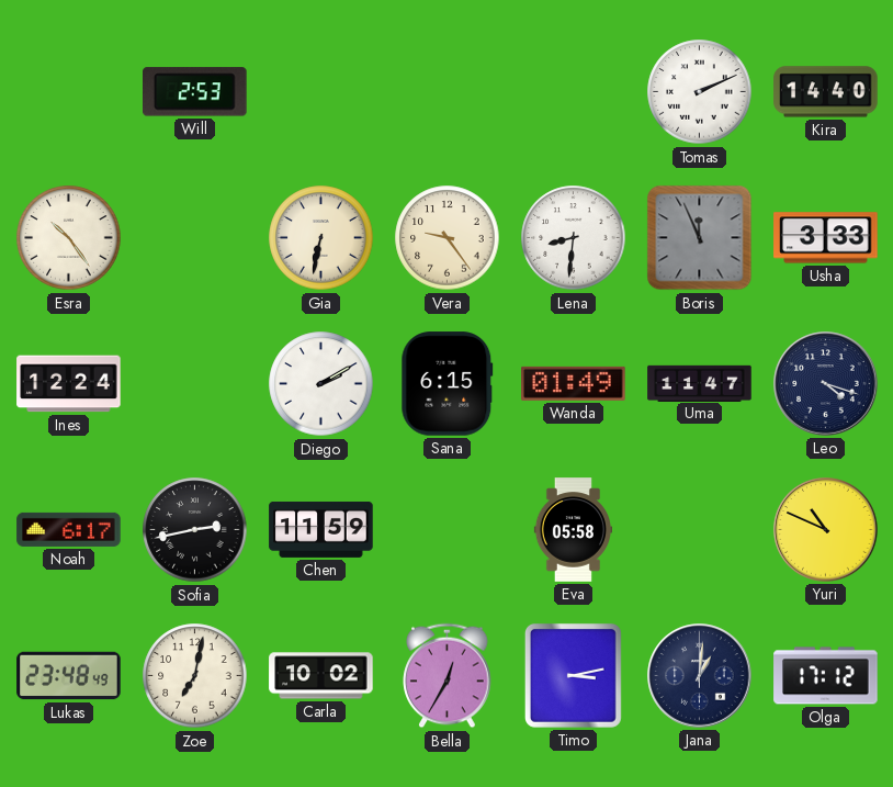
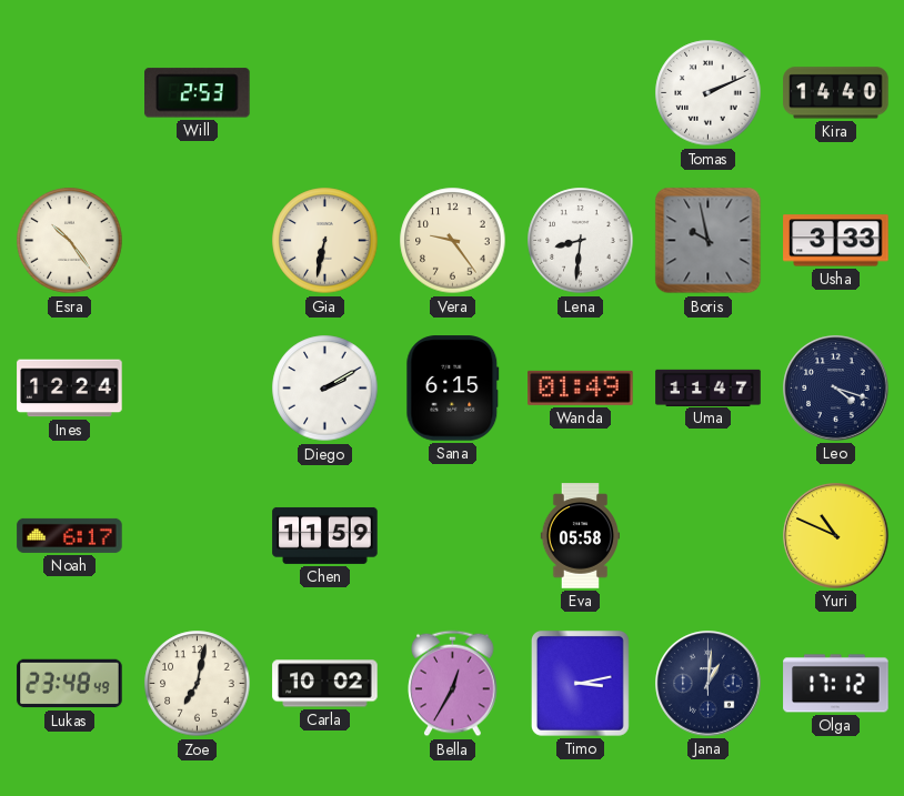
Boris: 11:56 -> 9:58 (709, 241)
Sofia: 2:43 -> none (195, 530)
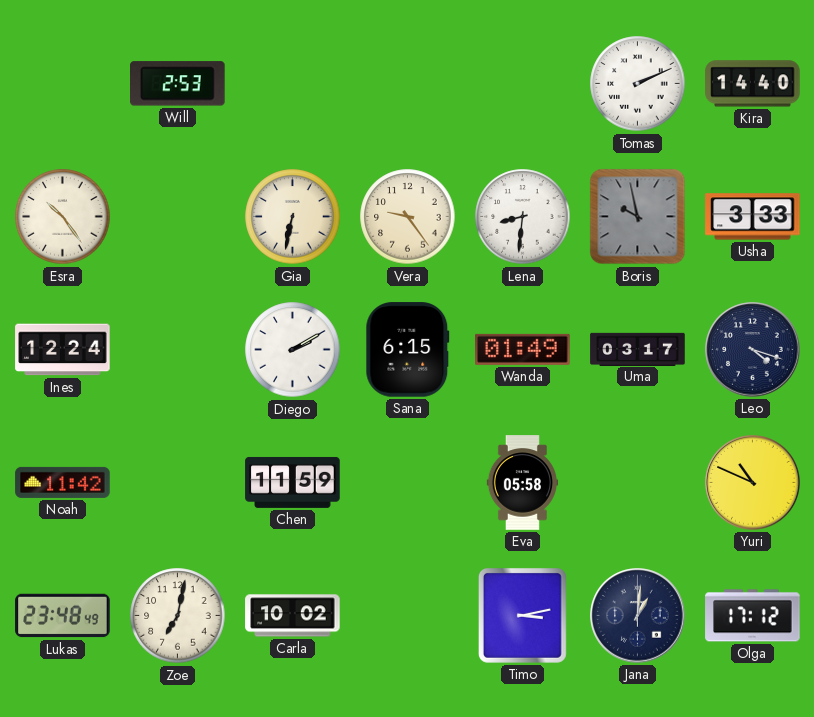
Uma: 11:47 -> 03:17 (638, 349)
Noah: 6:17 -> 11:42 (63, 482)
Bella: 12:35 -> none (453, 684)
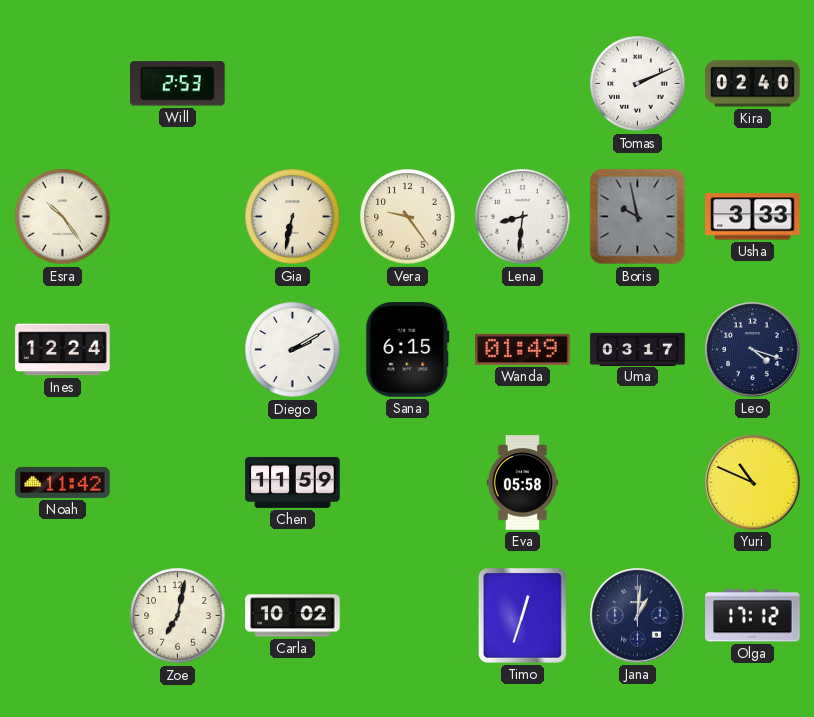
Kira: 14:40 -> 02:40 (753, 84)
Lukas: 23:48 -> none (63, 616)
Timo: 3:13 -> 12:33 (522, 615)
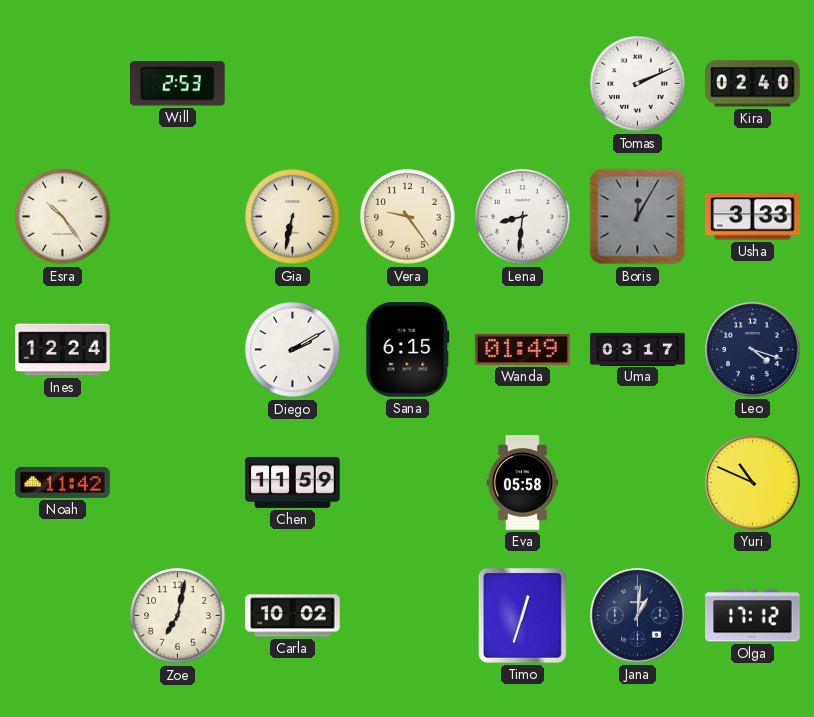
Boris: 9:58 -> 12:05 (638, 217)
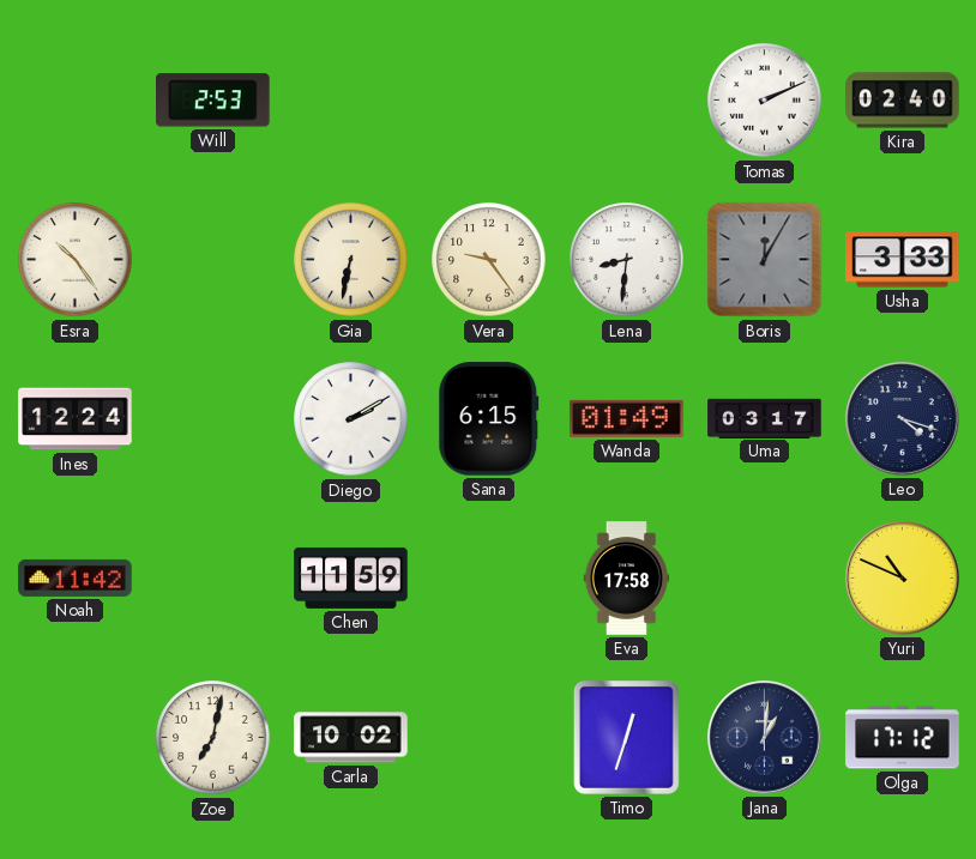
Eva: 05:58 -> 17:58 (626, 579)
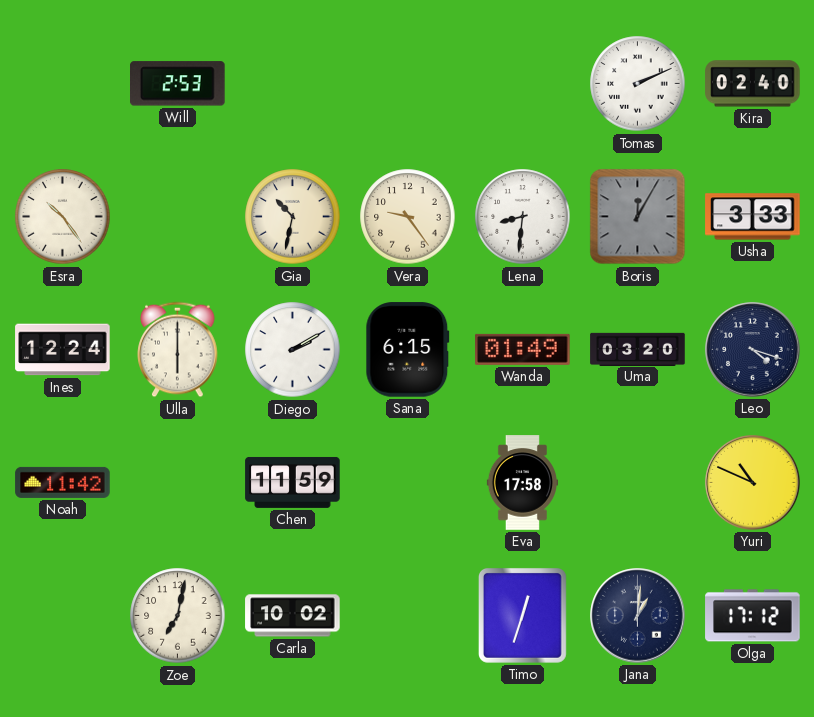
Gia: 6:32 -> 10:32 (293, 217)
Ulla: none -> 6:00 (178, 350)
Uma: 03:17 -> 03:20 (638, 349)
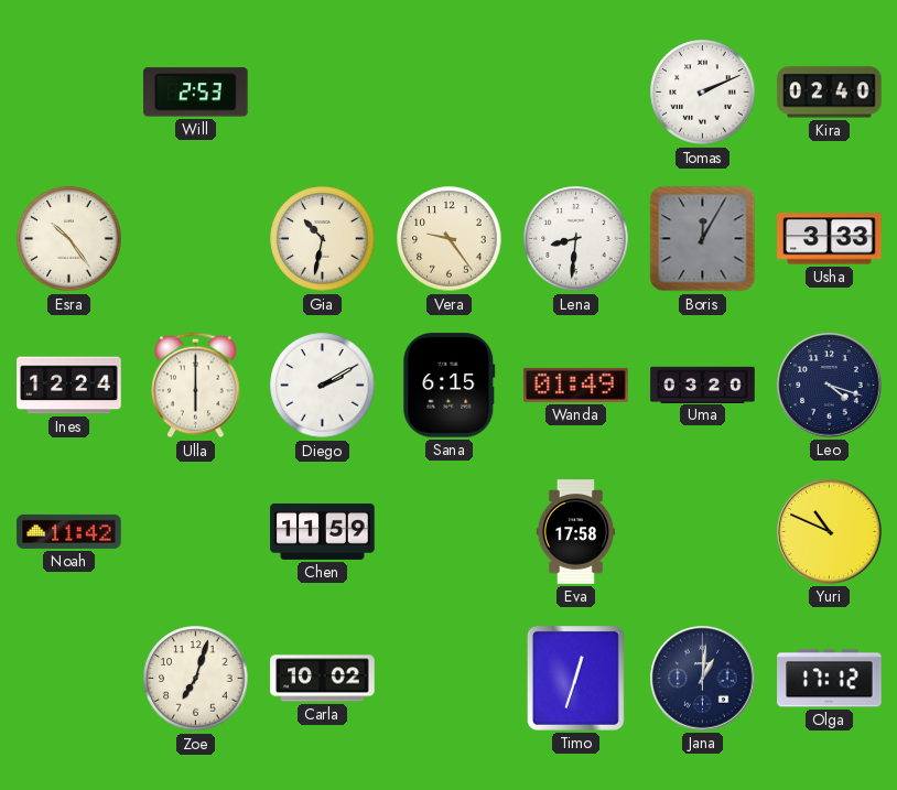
Zoe: 7:02 -> 7:03 (196, 679)
